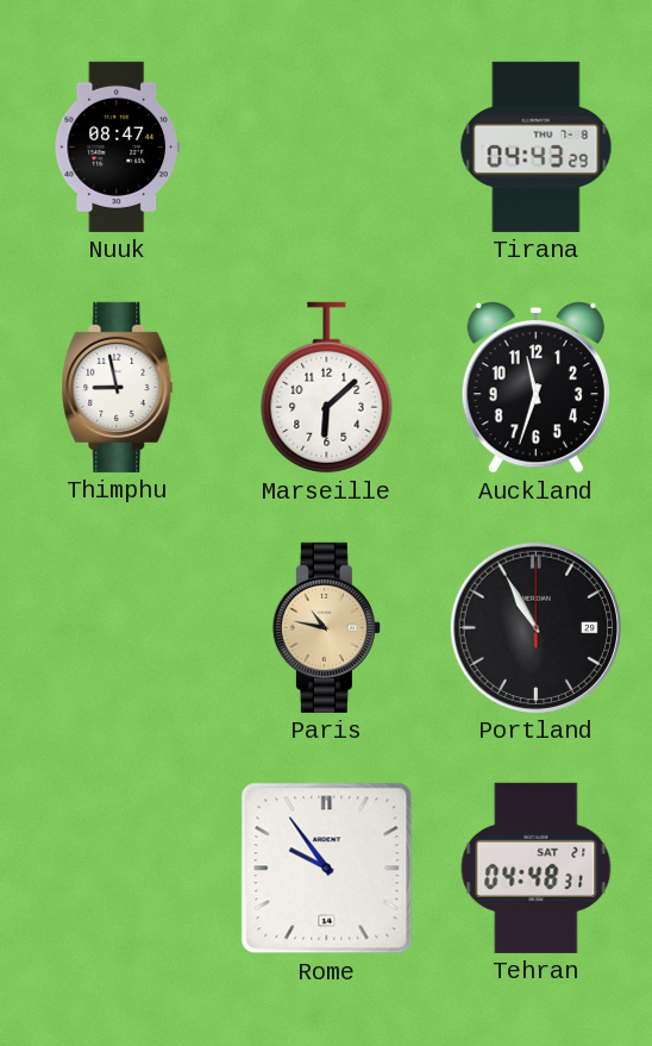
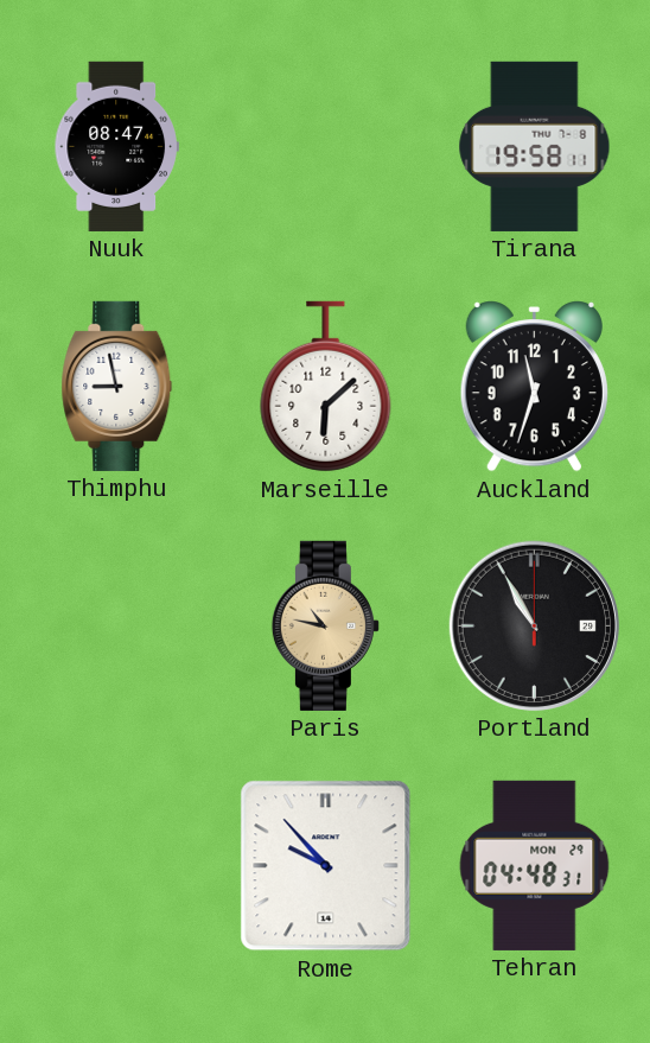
Tirana: 04:43 -> 19:58 (535, 146)
Rome: 9:54 -> 9:53 (326, 866)
Tehran date: SAT 21 -> MON 29 (535, 865)
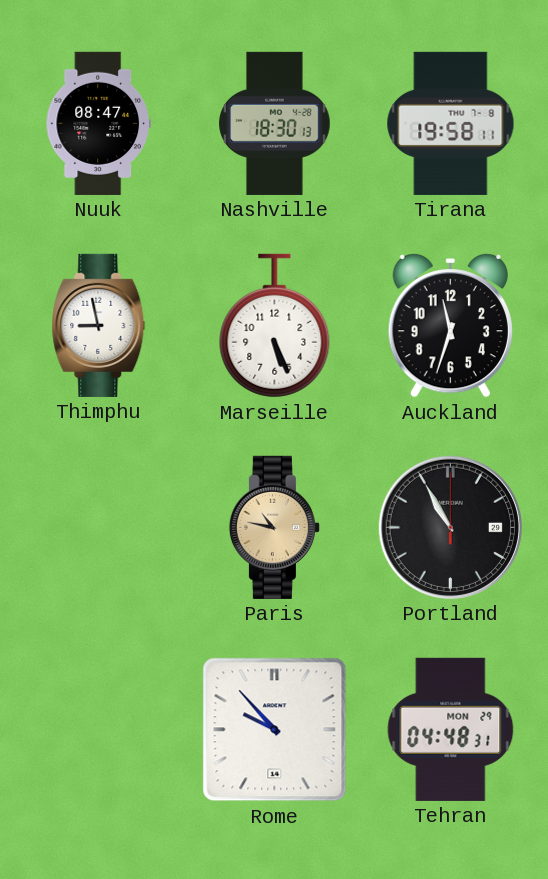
Nashville: none -> 18:30 (275, 123)
Marseille: 6:08 -> 5:26 (275, 326)
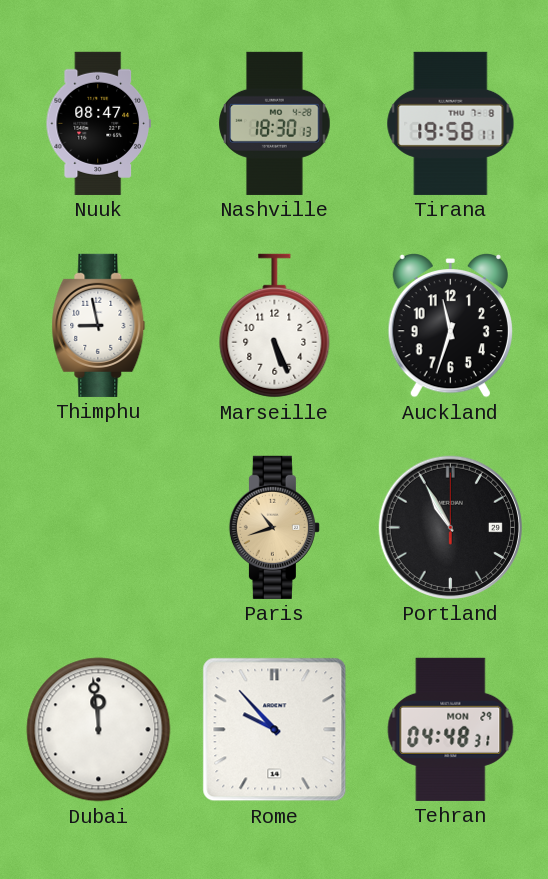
Paris: 10:47 -> 10:42 (274, 527)
Dubai: none -> 11:59 (99, 730)
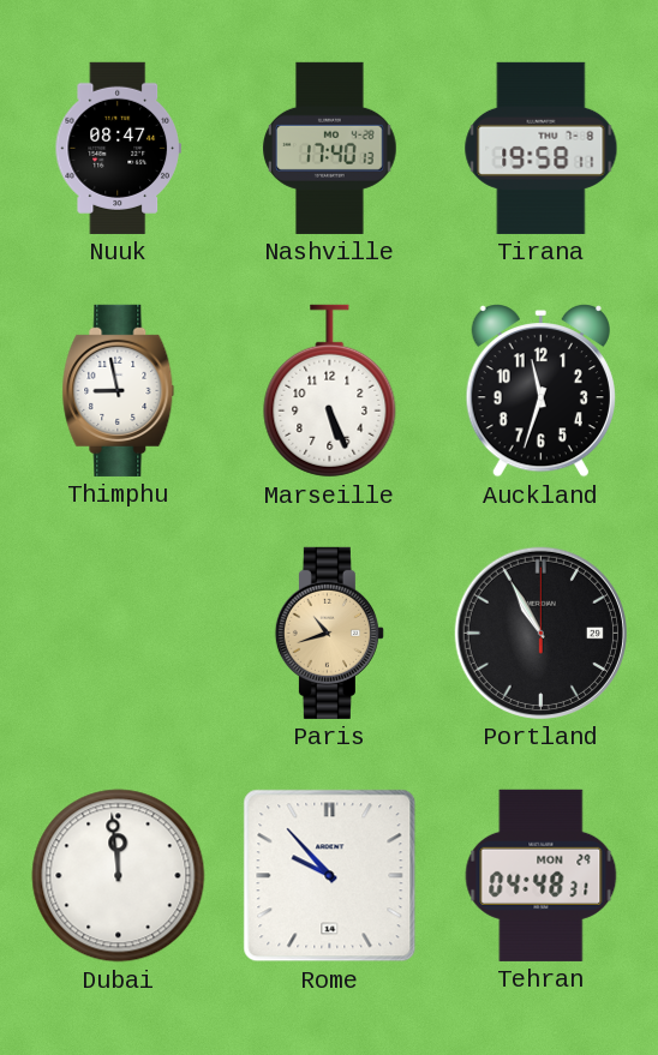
Nashville: 18:30 -> 17:40 (330, 148)
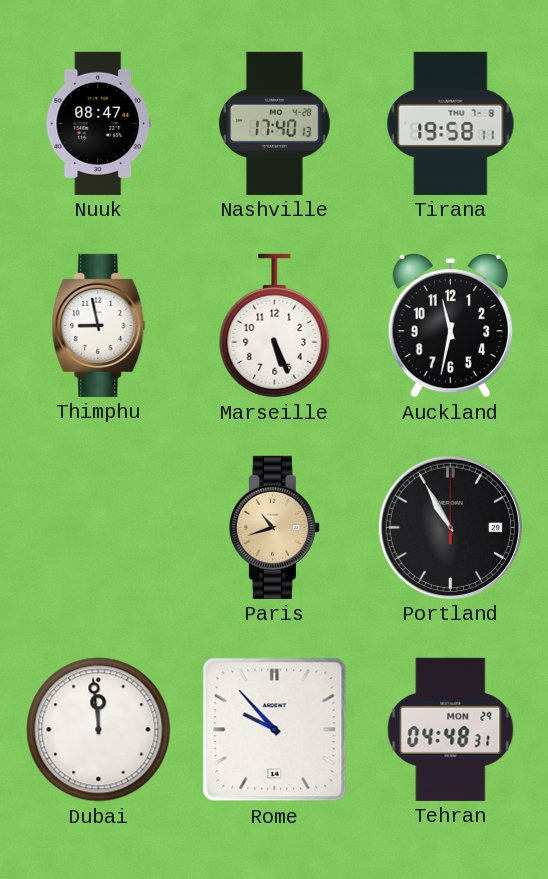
Auckland: 11:33 -> 11:32 (450, 325)
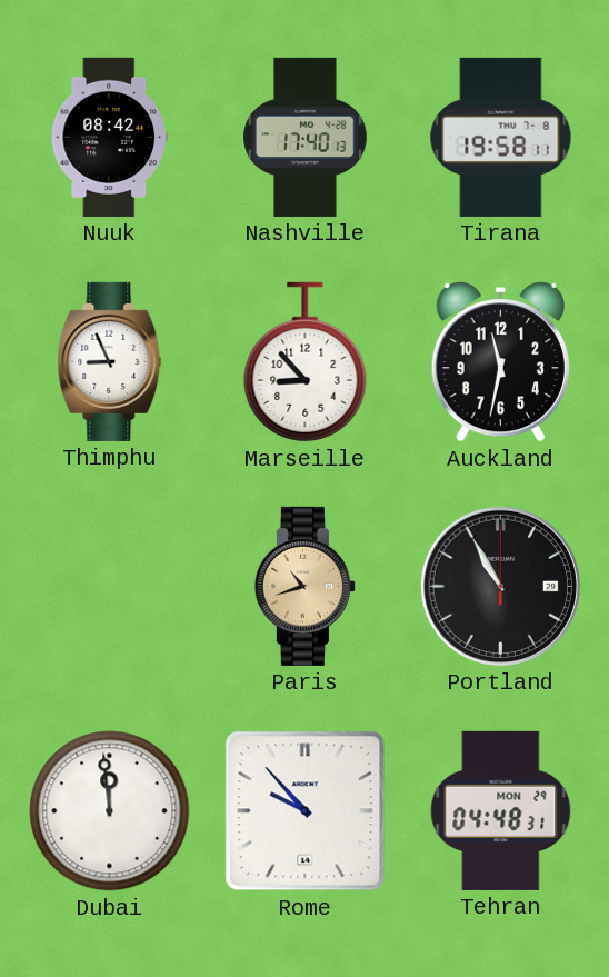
Nuuk: 08:47 -> 08:42 (109, 137)
Thimphu: 8:58 -> 8:56 (110, 361)
Marseille: 5:26 -> 8:53 (306, 362)
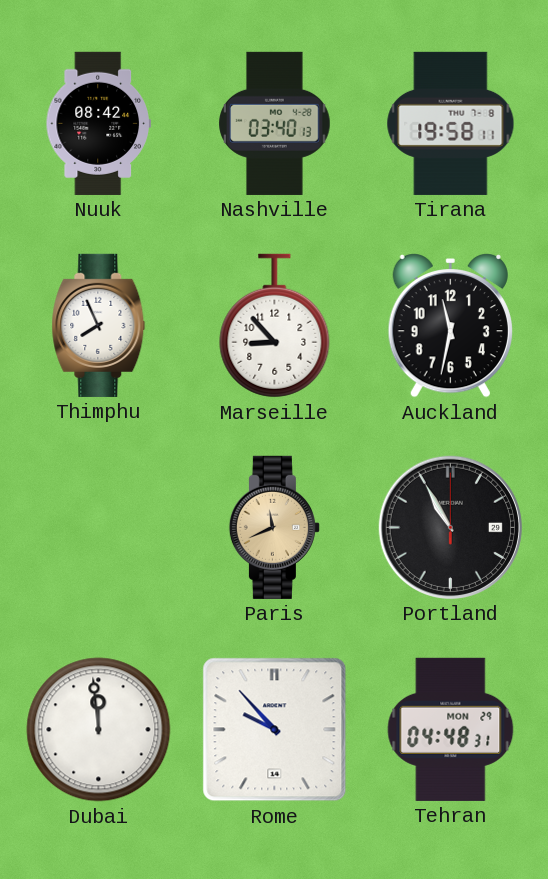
Nashville: 17:40 -> 03:40 (275, 123)
Thimphu: 8:56 -> 7:56 (99, 325)
Paris: 10:42 -> 11:41 (274, 527)
